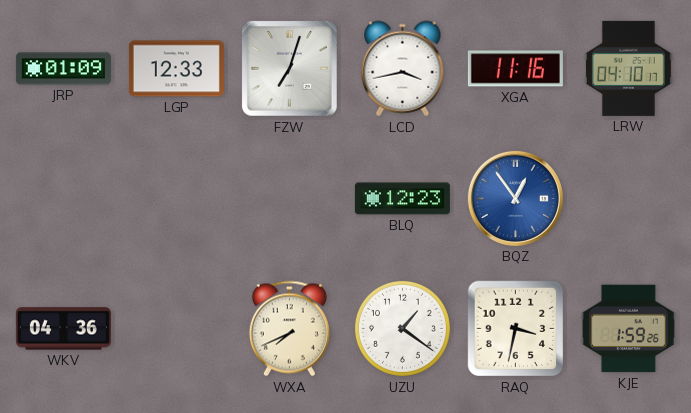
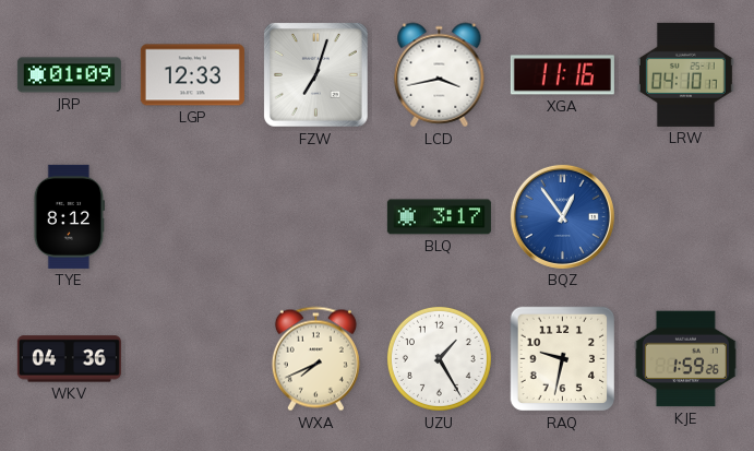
TYE: none -> 8:12 (70, 216)
BLQ: 12:23 -> 3:17 (439, 217)
UZU: 1:21 -> 1:25 (439, 358)
RAQ: 3:32 -> 9:32 (563, 359)
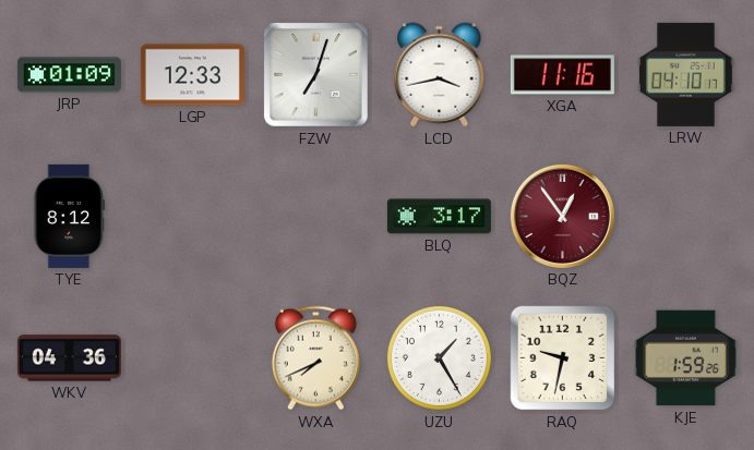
BQZ dial: blue -> burgundy (562, 216)
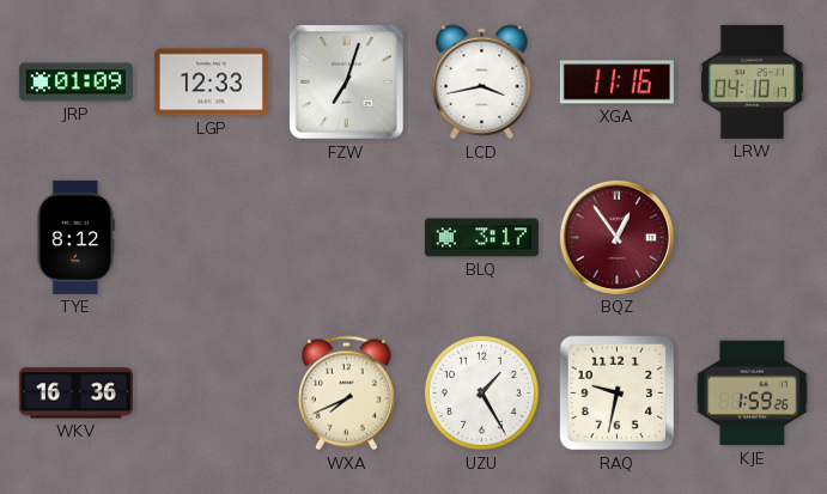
WKV: 04:36 -> 16:36 (75, 394)
